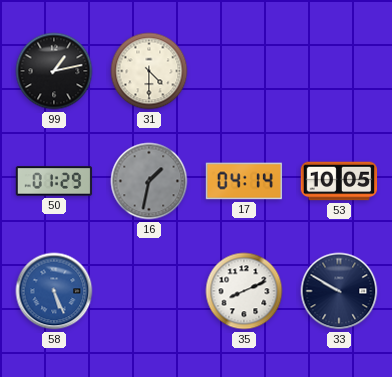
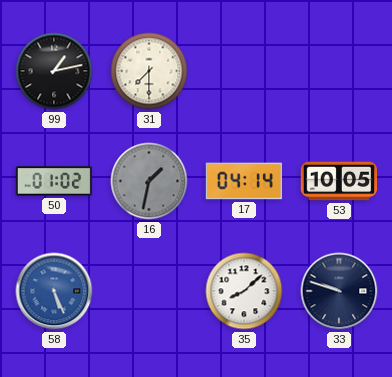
31: 4:30 -> 7:30 (149, 71)
50: 01:29 -> 01:02 (54, 181)
35: 8:11 -> 8:08 (244, 291)
33: 9:50 -> 9:48 (339, 291)
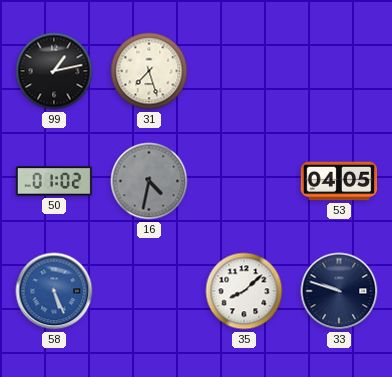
31: 7:30 -> 7:27 (149, 71)
16: 1:32 -> 4:32 (149, 181)
17: 04:14 -> none (244, 181)
53: 10:05 -> 04:05 (339, 181)
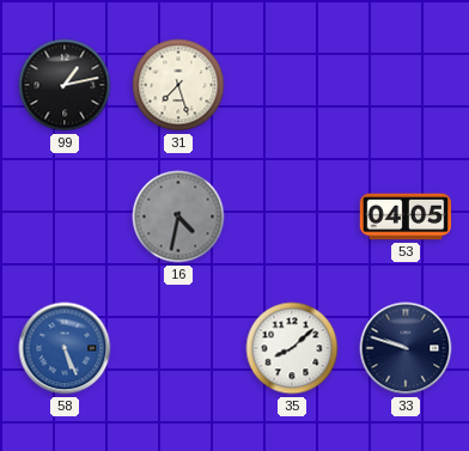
50: 01:02 -> none (54, 181)
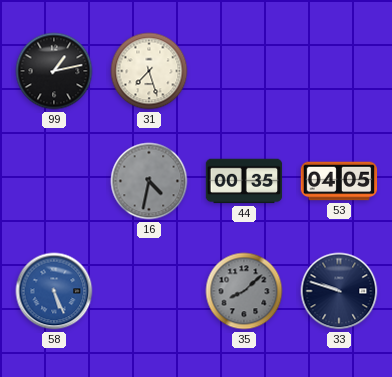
44: none -> 00:35 (244, 181)
35 dial: white -> grey (244, 291)
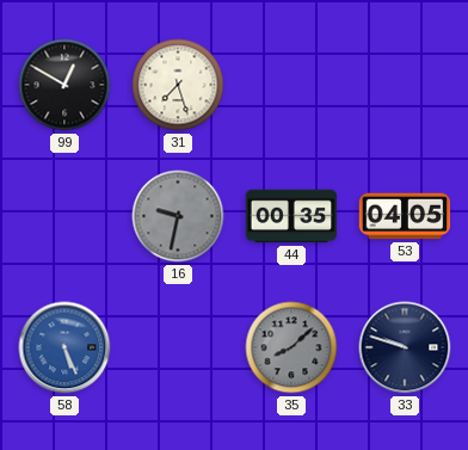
99: 1:13 -> 12:50 (64, 85)
16: 4:32 -> 9:32 (178, 216)
